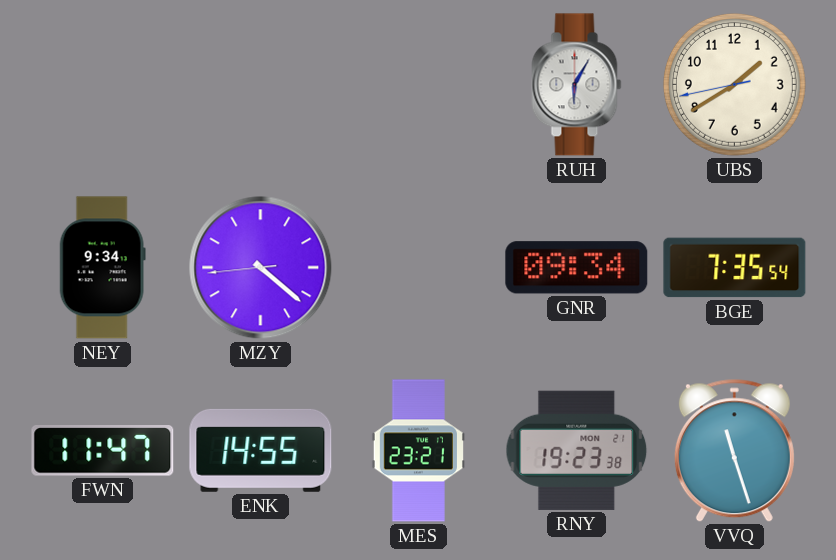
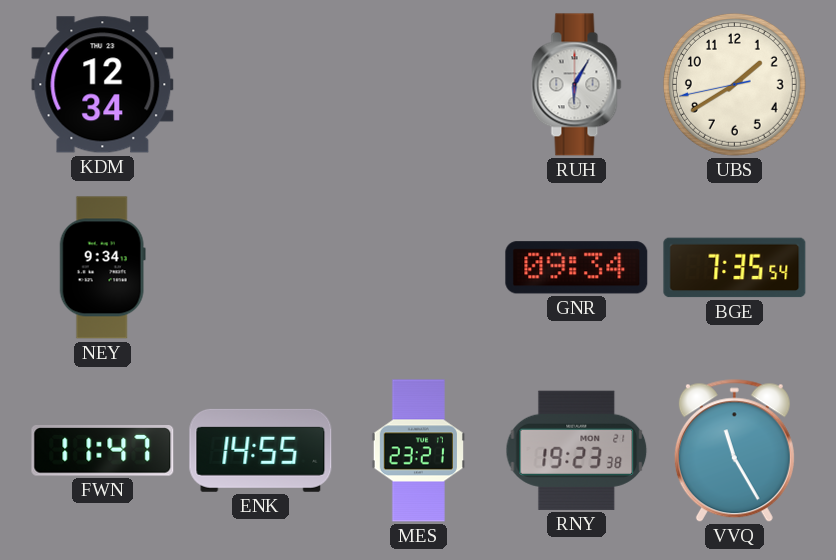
KDM: none -> 12:34 (103, 85)
MZY: 4:21 -> none (261, 268)
VVQ: 11:27 -> 11:25 (734, 451)
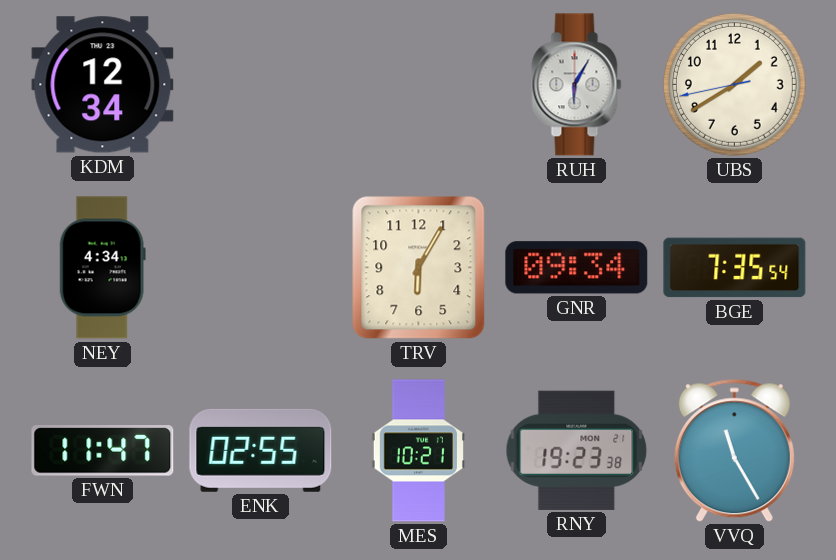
NEY: 9:34 -> 4:34 (102, 268)
TRV: none -> 6:05 (419, 268)
ENK: 14:55 -> 02:55 (261, 450)
MES: 23:21 -> 10:21 (418, 451)
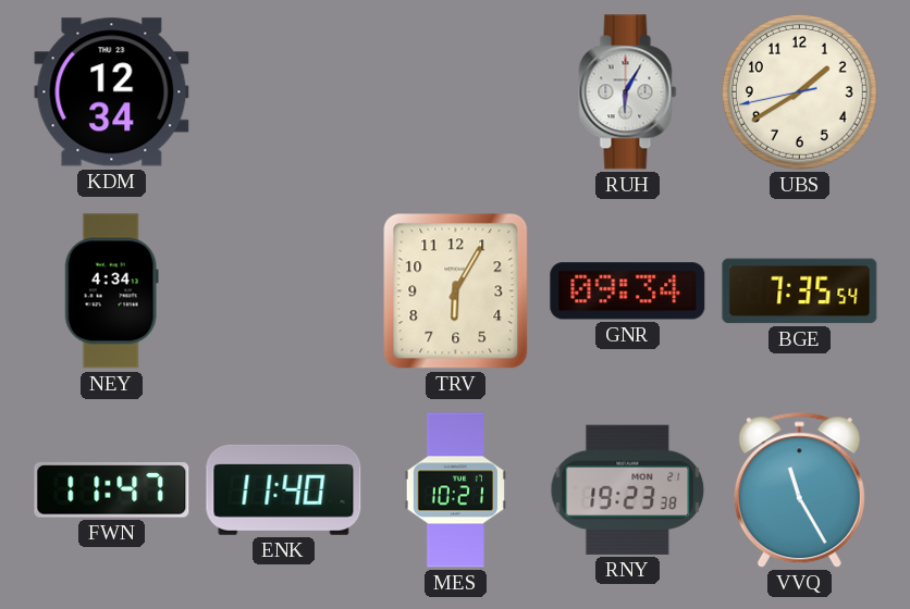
ENK: 02:55 -> 11:40 (284, 489)
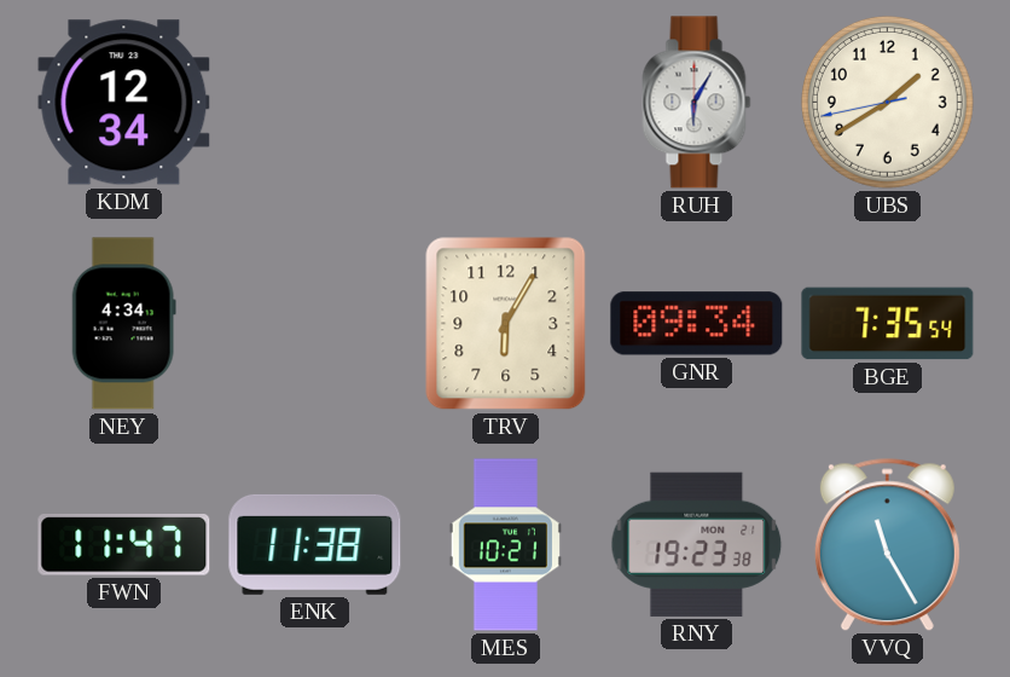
ENK: 11:40 -> 11:38 (315, 544)
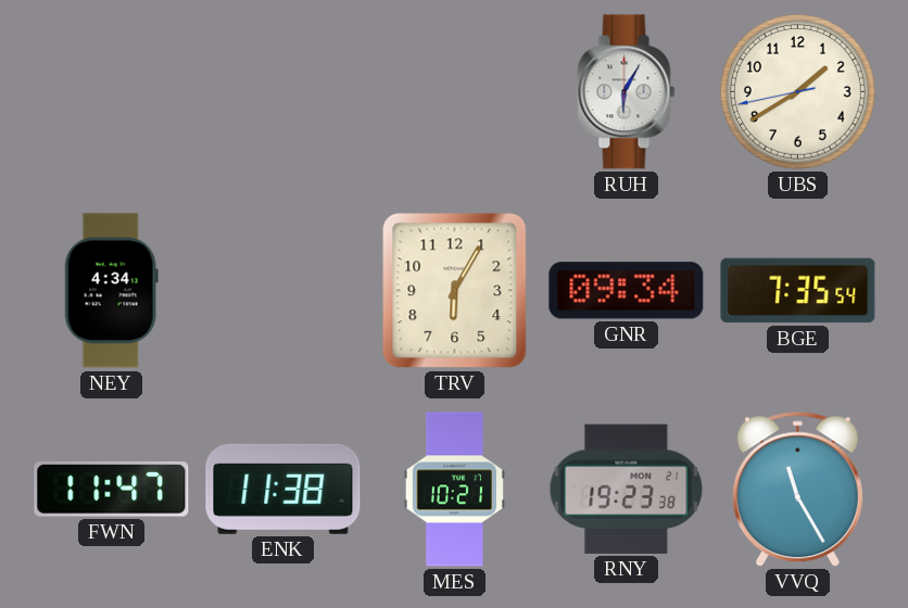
KDM: 12:34 -> none (124, 103)
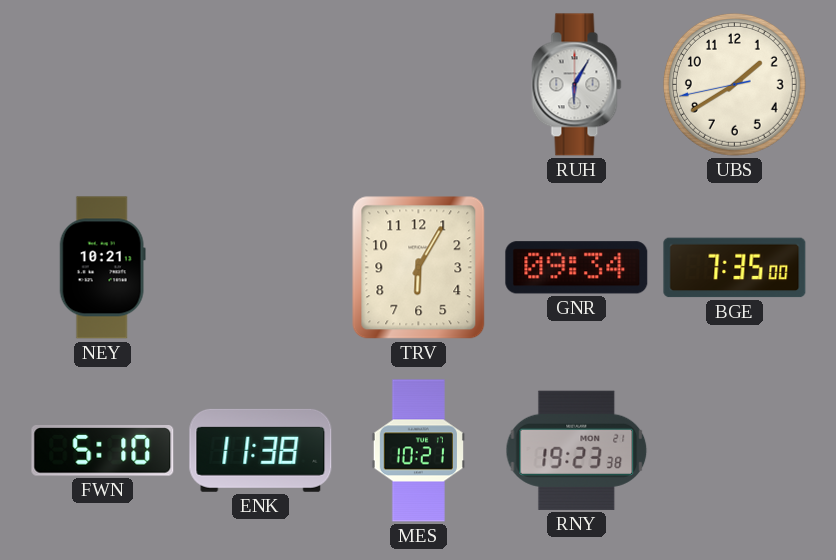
NEY: 4:34 -> 10:21 (102, 268)
BGE: 7:35:54 -> 7:35:00 (735, 268)
FWN: 11:47 -> 5:10 (103, 451)
VVQ: 11:25 -> none (797, 490)
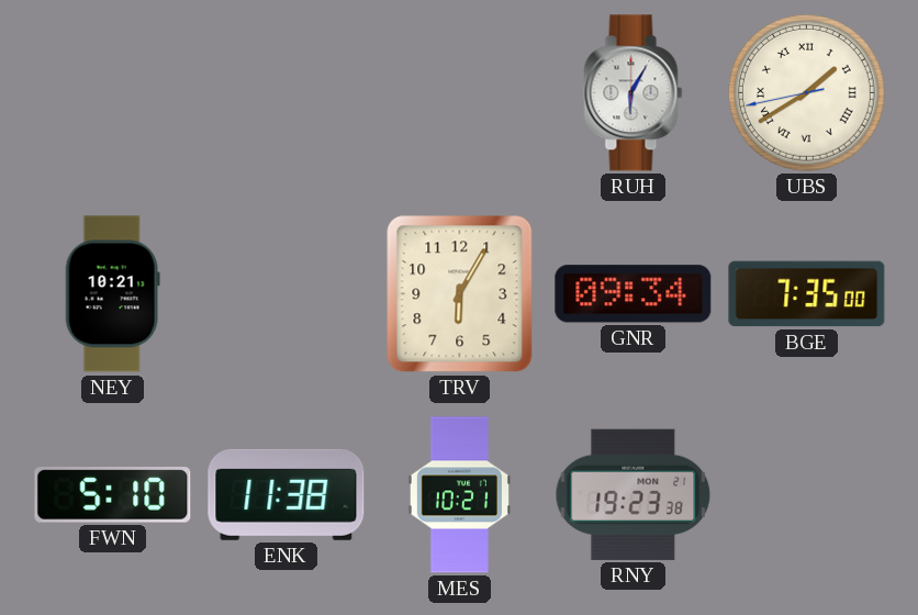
UBS numerals: Arabic -> Roman (806, 92)
